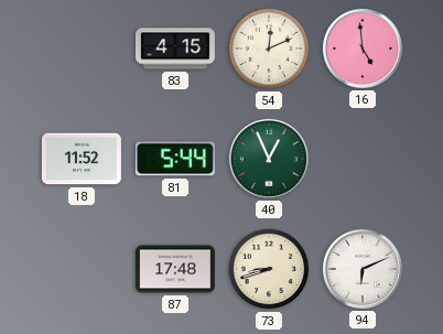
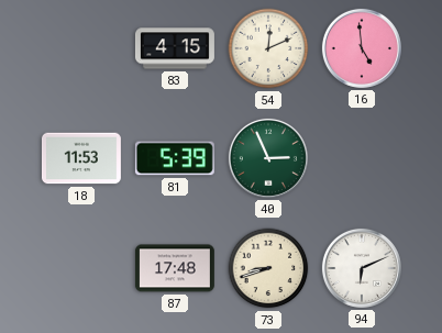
18: 11:52 -> 11:53 (81, 158)
81: 5:44 -> 5:39 (175, 158)
40: 12:56 -> 2:56 (268, 158)
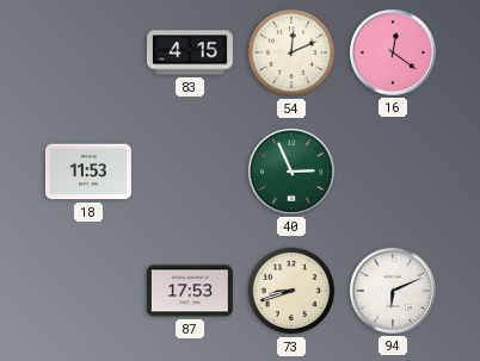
16: 4:59 -> 12:21 (393, 52)
81: 5:39 -> none (175, 158)
87: 17:48 -> 17:53 (190, 291)
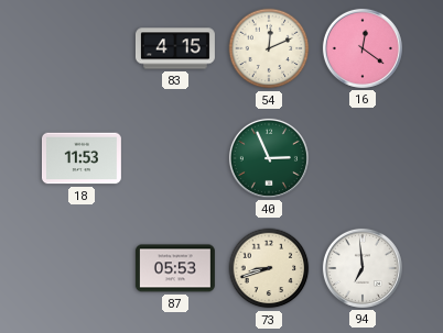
87: 17:53 -> 05:53 (175, 268)
94: 6:11 -> 6:59 (363, 268)
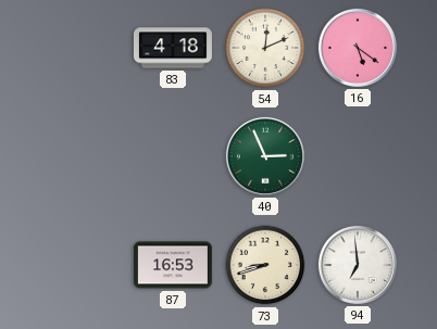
83: 4:15 -> 4:18 (173, 48)
16: 12:21 -> 5:21 (358, 48)
18: 11:53 -> none (82, 158)
87: 05:53 -> 16:53 (173, 265)
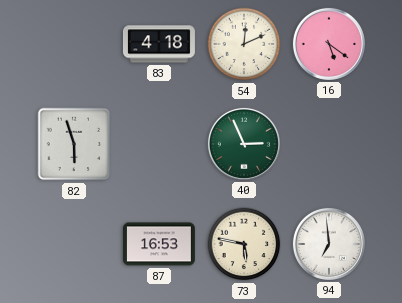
82: none -> 5:57 (74, 144)
73: 8:42 -> 5:47 (244, 244)
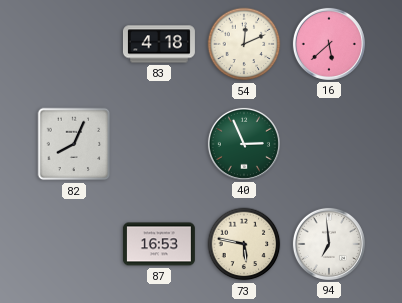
16: 5:21 -> 5:38 (329, 44)
82: 5:57 -> 8:04 (74, 144)
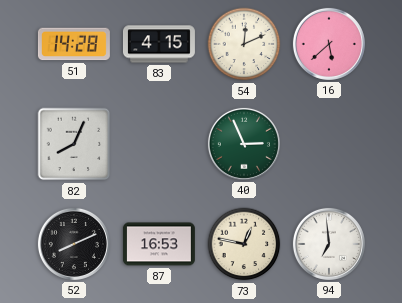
51: none -> 14:28 (74, 44)
83: 4:18 -> 4:15 (159, 44)
52: none -> 8:11 (74, 244)
73: 5:47 -> 12:47 (244, 244)
